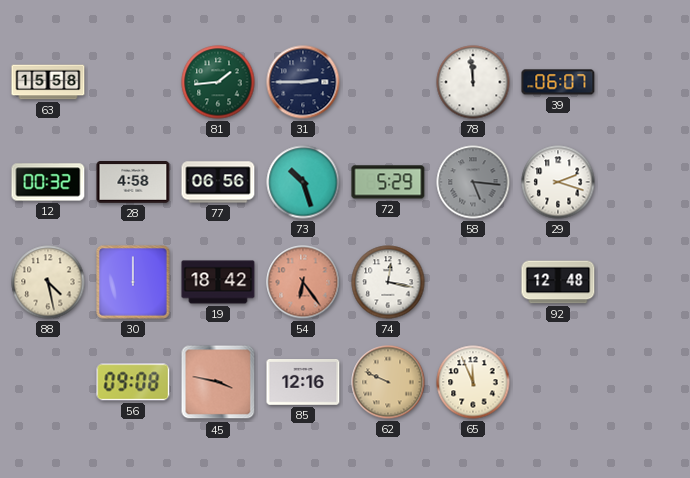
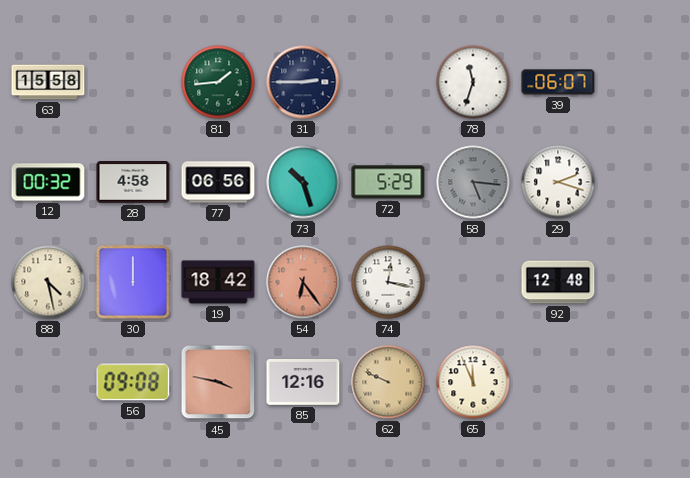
78: 11:59 -> 11:33 (473, 82)
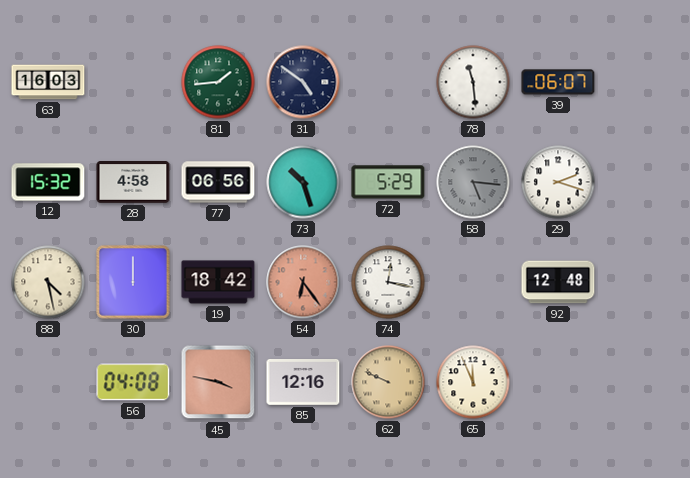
63: 15:58 -> 16:03 (48, 82)
31: 2:45 -> 4:51 (303, 82)
78: 11:33 -> 11:29 (473, 82)
12: 00:32 -> 15:32 (48, 182)
56: 09:08 -> 04:08 (133, 382)
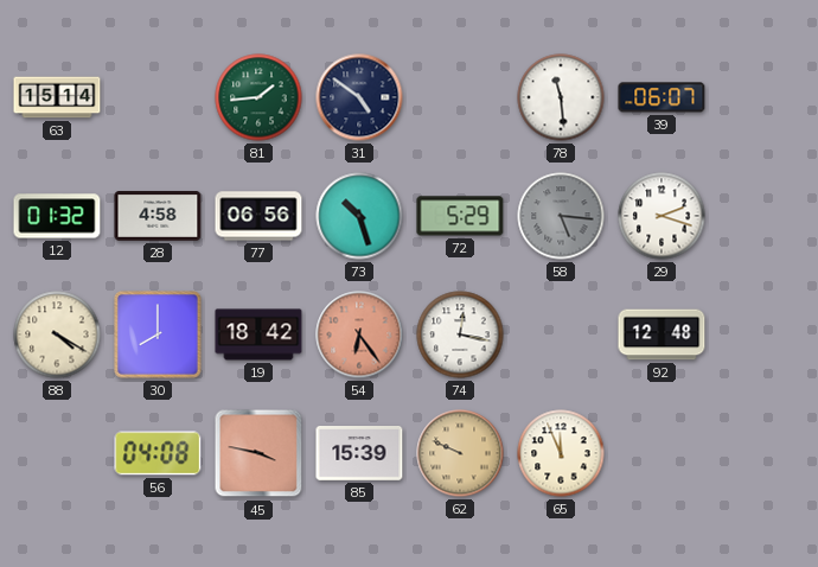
63: 16:03 -> 15:14 (57, 97)
12: 15:32 -> 01:32 (57, 216)
88: 4:28 -> 4:20 (57, 335)
30: 12:00 -> 8:00 (158, 335)
85: 12:16 -> 15:39 (359, 454)
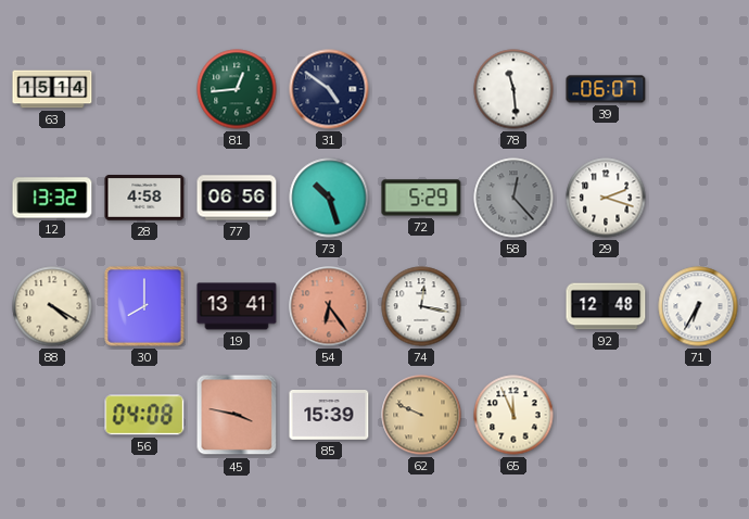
81: 1:44 -> 12:44 (237, 89)
12: 01:32 -> 13:32 (52, 198)
58: 5:16 -> 12:23 (513, 198)
19: 18:42 -> 13:41 (237, 306)
71: none -> 6:35 (698, 306)
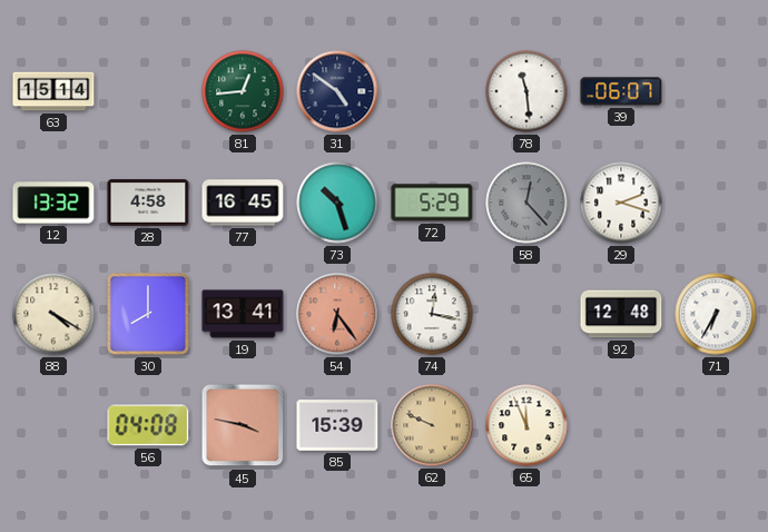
77: 06:56 -> 16:45 (243, 203)
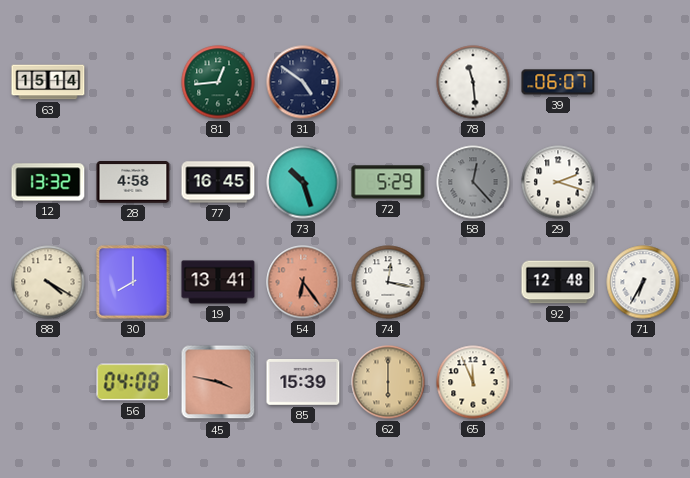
62: 9:49 -> 6:00 (388, 382)
